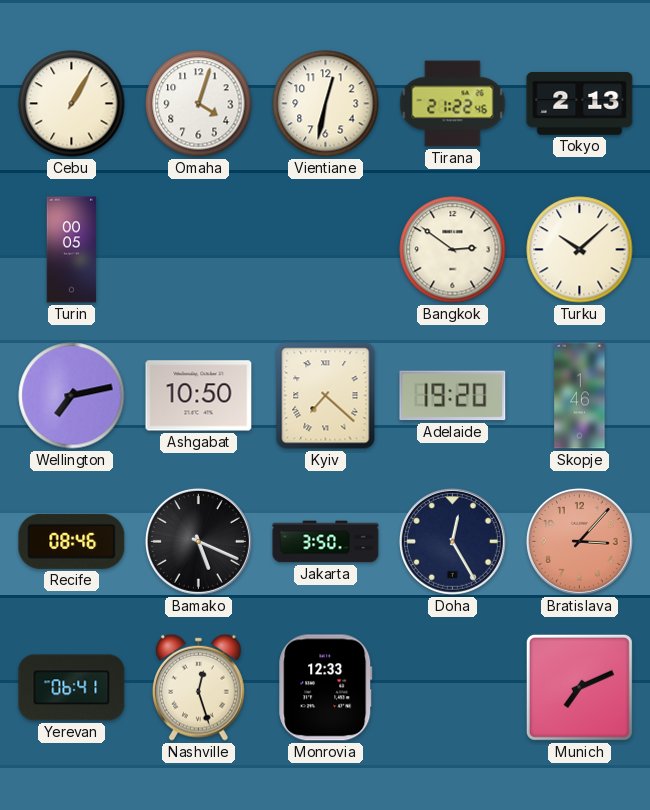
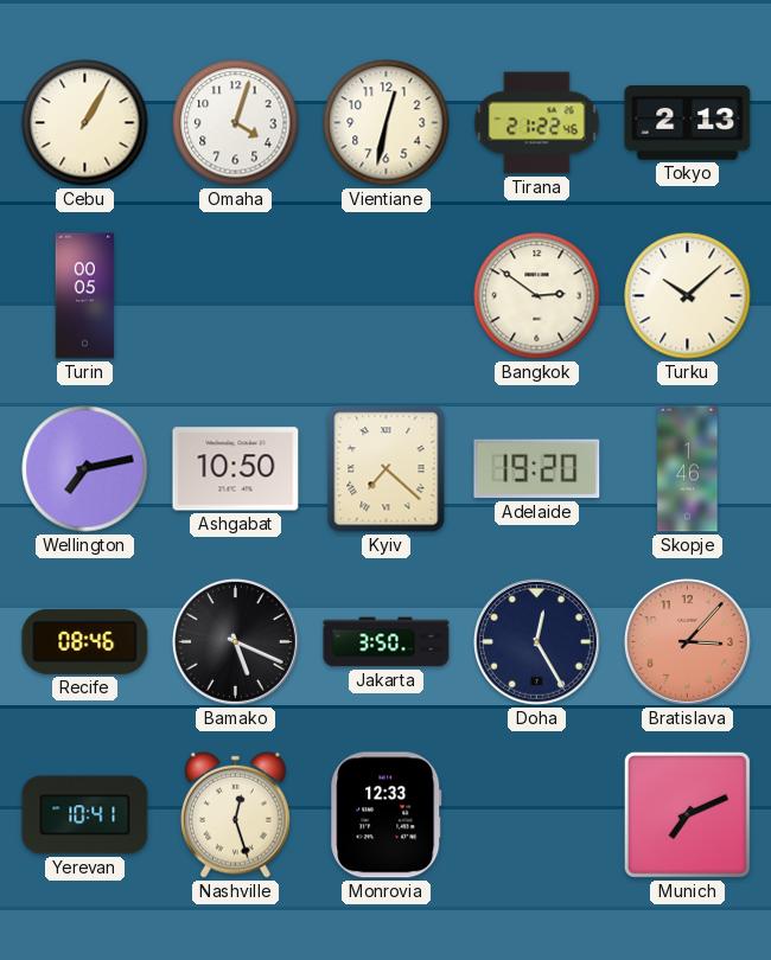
Yerevan: 06:41 -> 10:41 (85, 815)
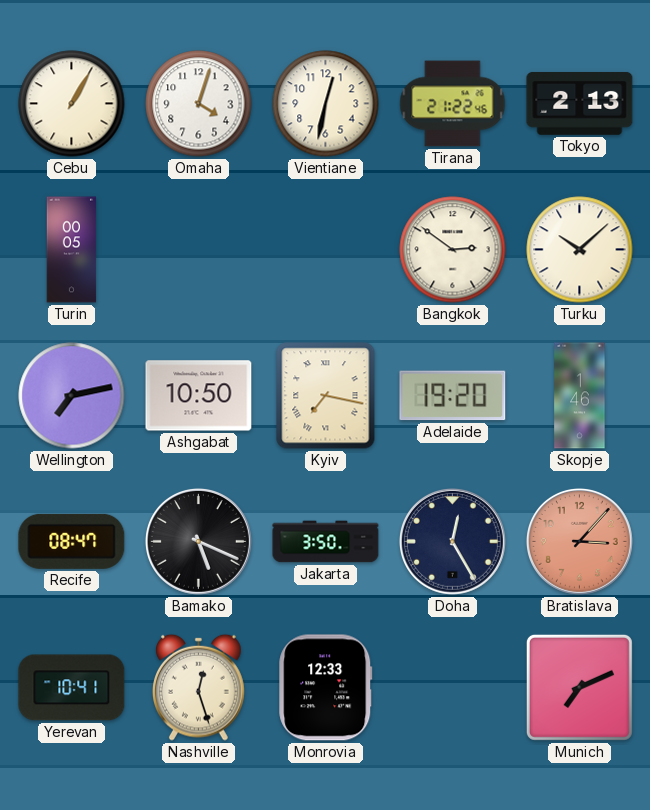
Kyiv: 7:22 -> 7:17 (326, 396)
Recife: 08:46 -> 08:47 (72, 541)
